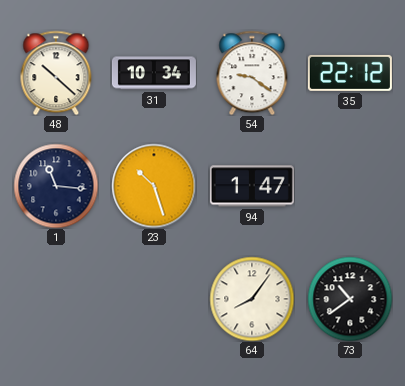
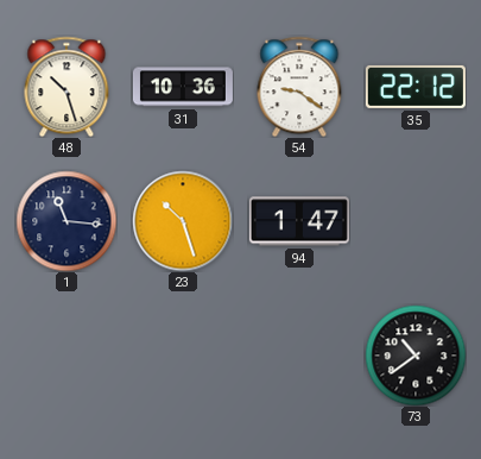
48: 10:22 -> 10:27 (67, 87)
31: 10:34 -> 10:36 (183, 87)
64: 8:06 -> none (252, 299)
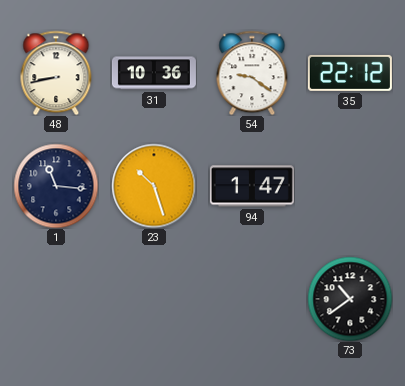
48: 10:27 -> 8:43 (56, 73)
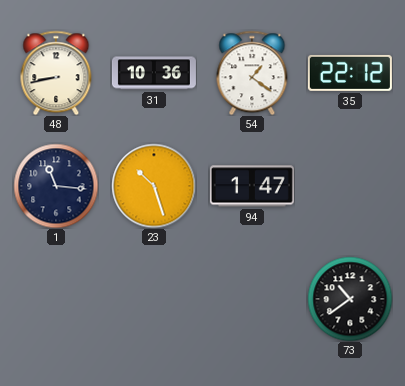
54: 9:21 -> 1:21 (252, 73)
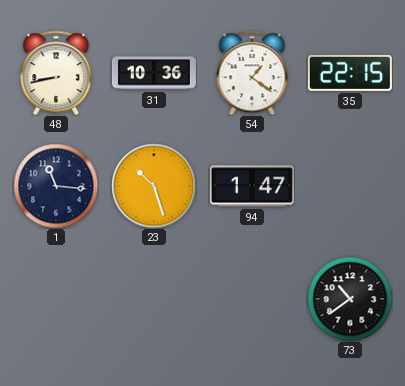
35: 22:12 -> 22:15 (350, 73)
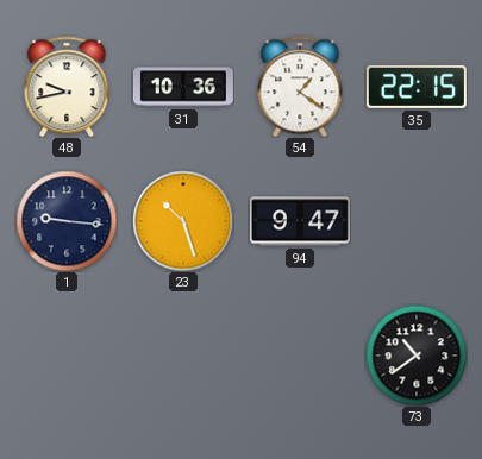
48: 8:43 -> 9:43 (67, 87)
1: 11:16 -> 9:16 (67, 221)
94: 1:47 -> 9:47 (300, 221)
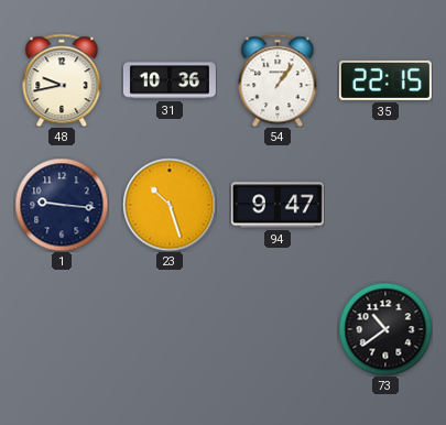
54: 1:21 -> 1:06 (278, 80)
